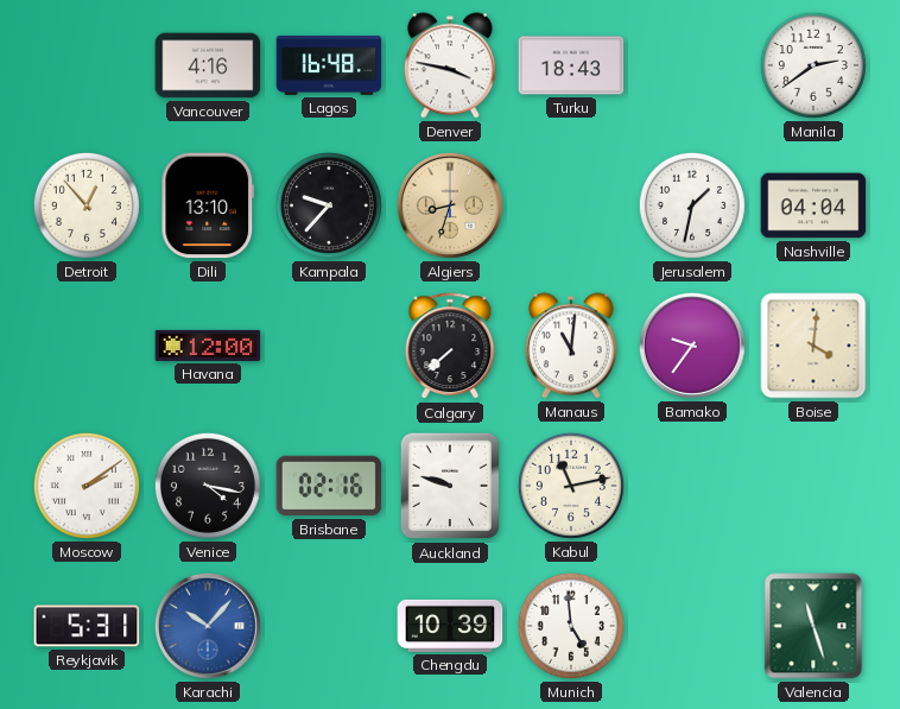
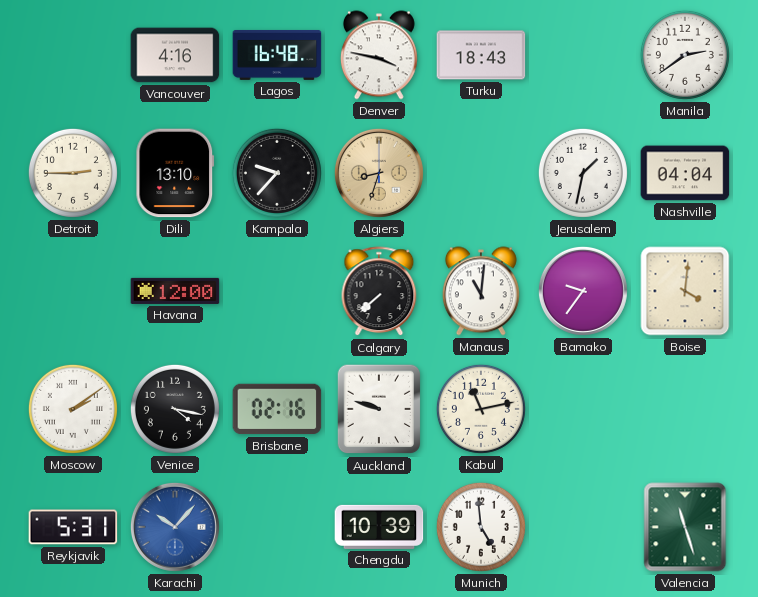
Detroit: 12:53 -> 2:45 (73, 173)
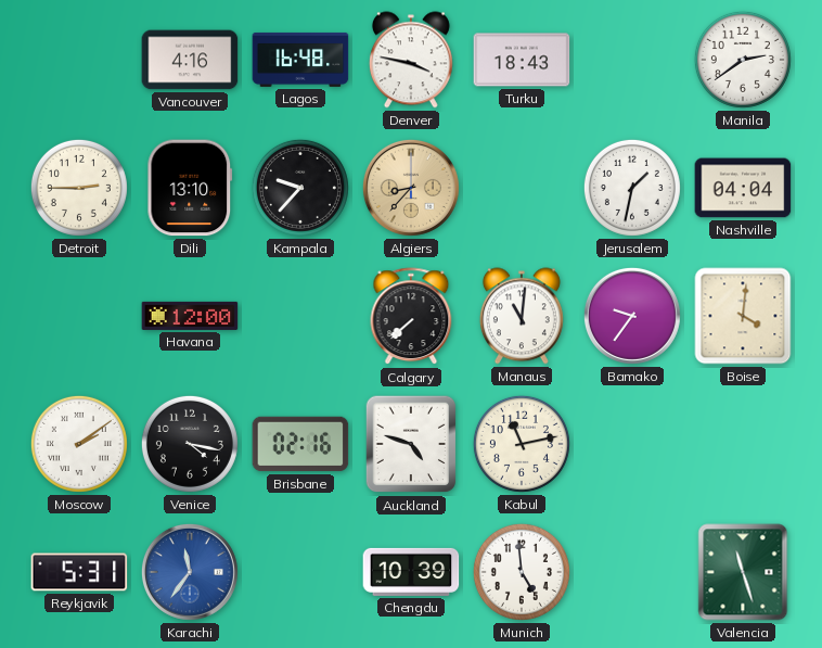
Algiers: 8:33 -> 8:37 (411, 188)
Auckland: 9:48 -> 4:48 (411, 444)
Karachi: 10:07 -> 11:36 (190, 572)
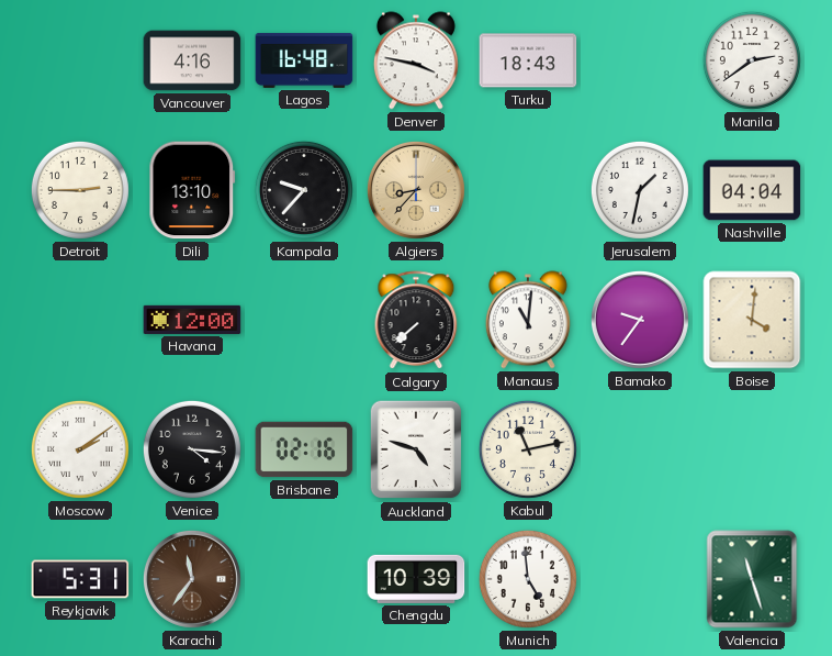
Venice: 4:17 -> 4:16 (192, 449)
Karachi dial: blue -> brown (192, 579)
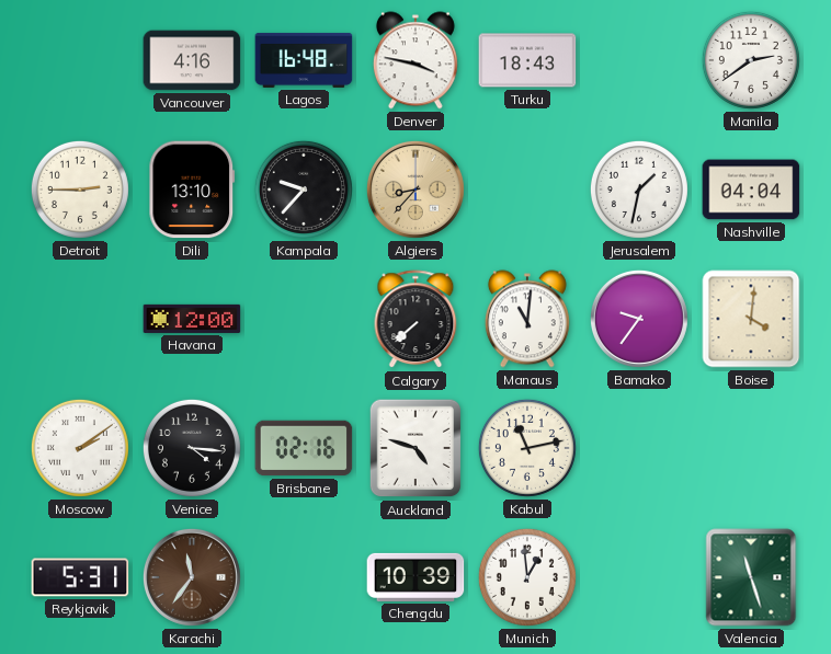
Munich: 4:59 -> 12:59 (527, 577)
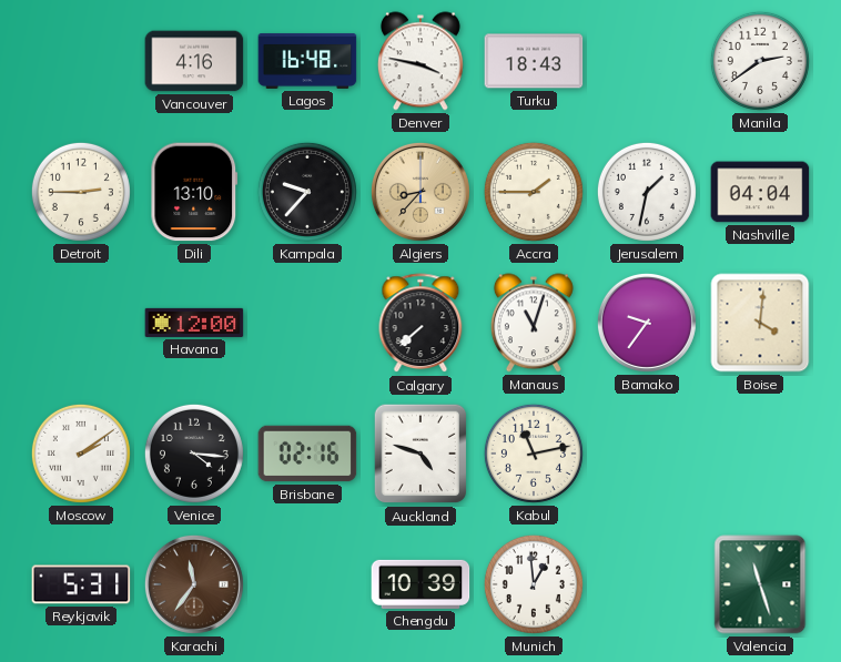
Accra: none -> 1:45 (534, 192)
Manaus: 11:01 -> 11:03 (534, 323)
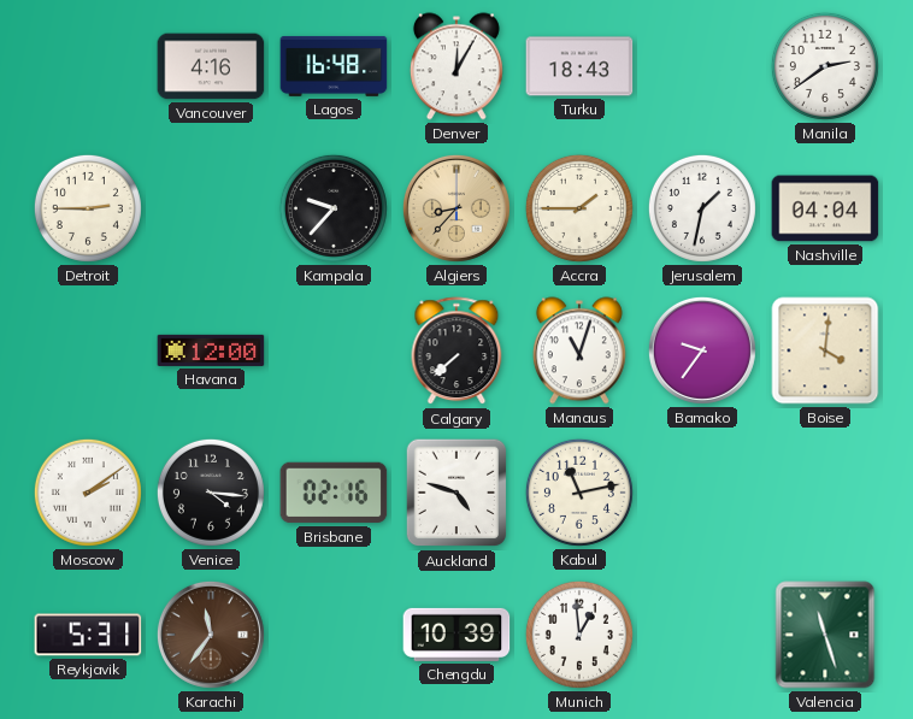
Denver: 3:47 -> 12:05 (456, 66)
Dili: 13:10 -> none (194, 192)
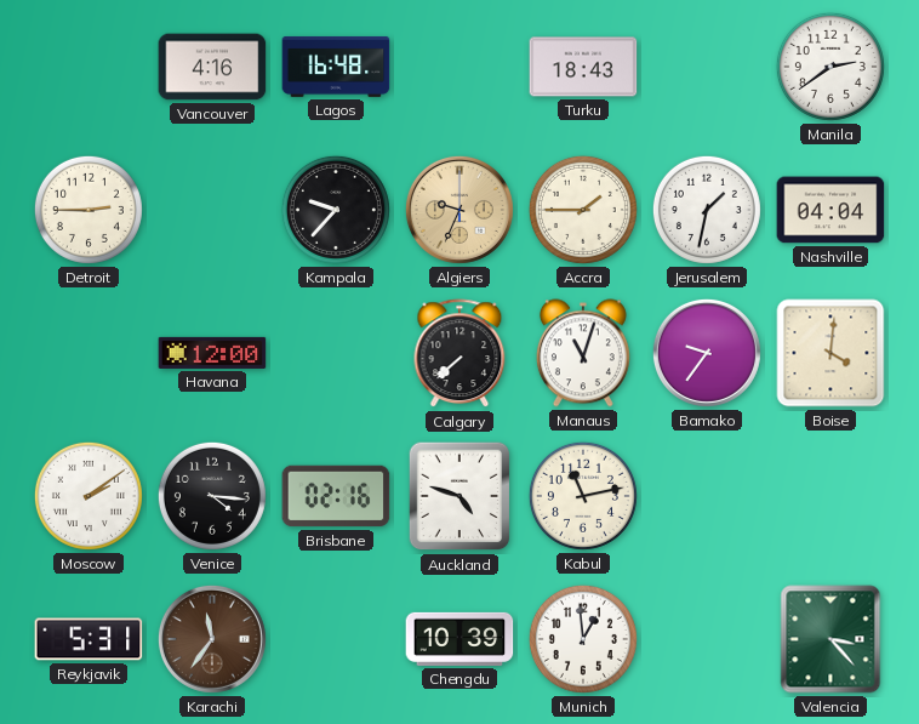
Denver: 12:05 -> none (456, 66)
Algiers: 8:37 -> 9:34 (459, 210)
Valencia: 11:27 -> 3:23 (830, 639)
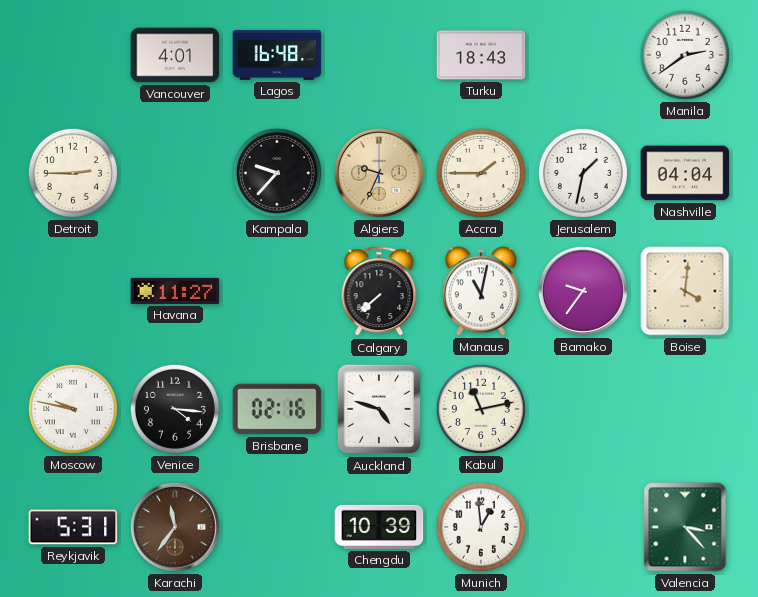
Vancouver: 4:16 -> 4:01 (175, 55)
Havana: 12:00 -> 11:27 (175, 291)
Manaus: 11:03 -> 11:02 (481, 291)
Moscow: 2:09 -> 9:47 (73, 409)
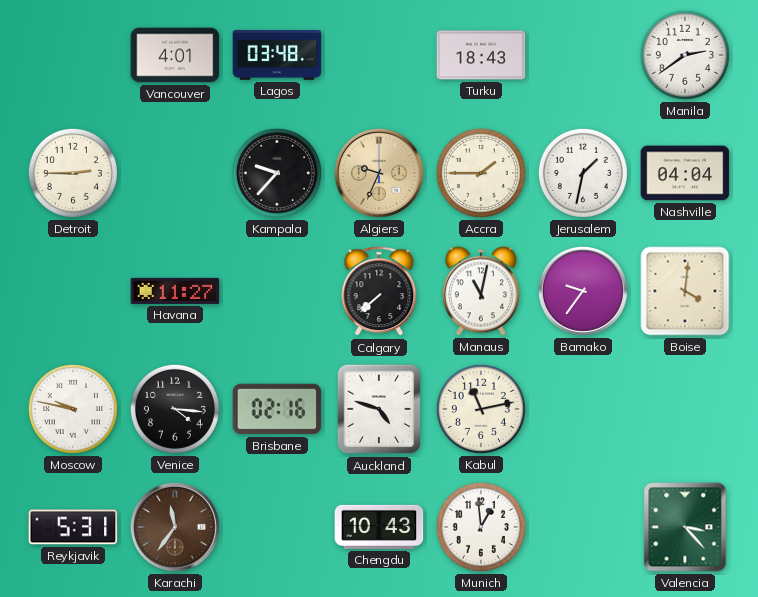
Lagos: 16:48 -> 03:48 (277, 55)
Chengdu: 10:39 -> 10:43 (379, 527)
